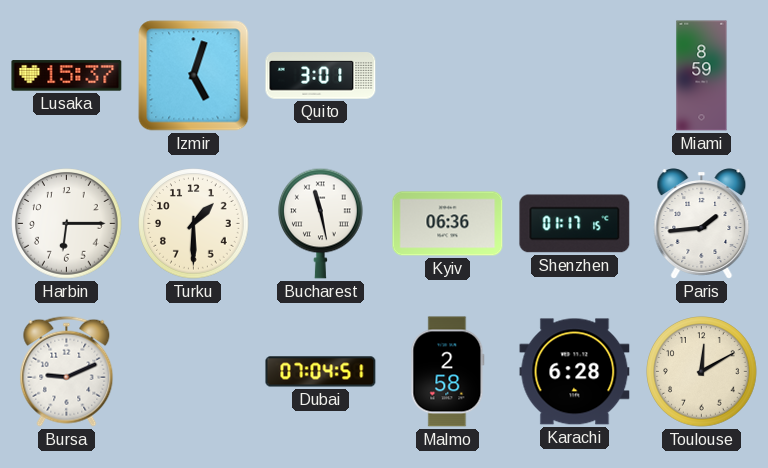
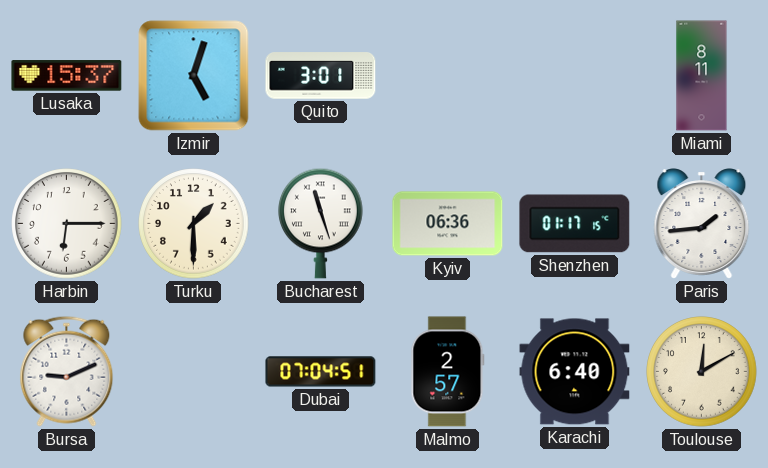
Miami: 8:59 -> 8:11 (702, 76)
Bucharest: 11:28 -> 11:27 (321, 223)
Malmo: 2:58 -> 2:57 (448, 372)
Karachi: 6:28 -> 6:40 (575, 372)
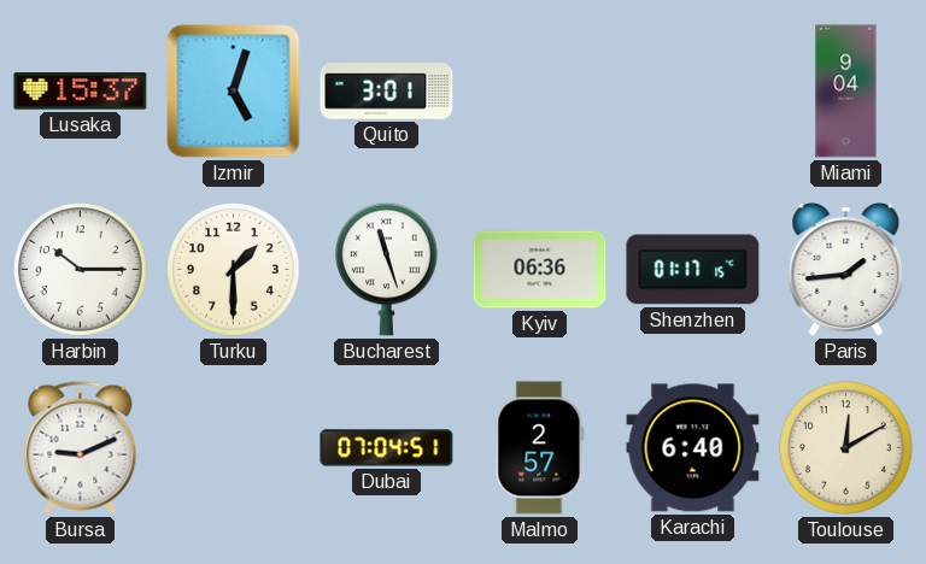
Miami: 8:11 -> 9:04 (846, 92)
Harbin: 6:15 -> 10:15 (81, 270)
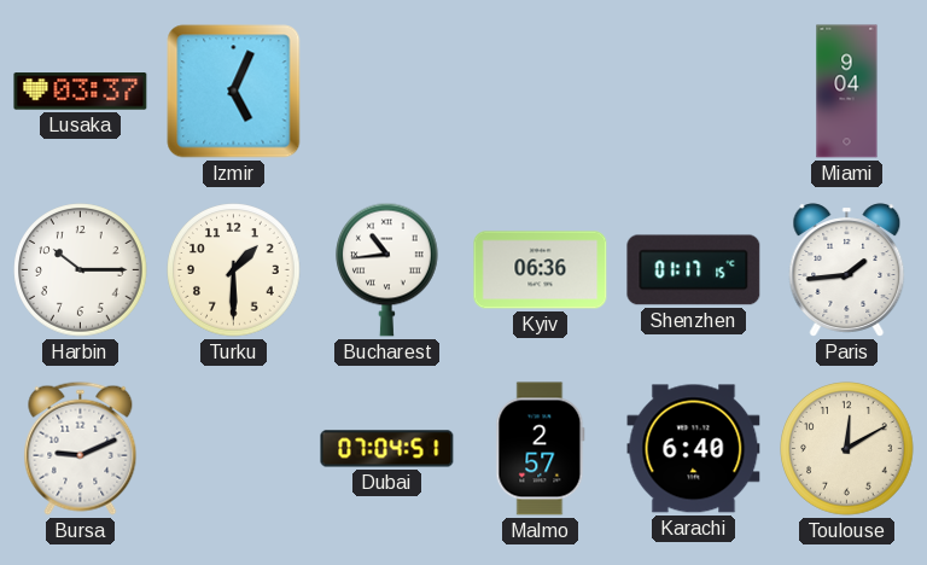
Lusaka: 15:37 -> 03:37 (81, 92)
Izmir: 5:03 -> 5:04 (234, 92)
Quito: 3:01 -> none (387, 92)
Bucharest: 11:27 -> 10:44 (387, 269)
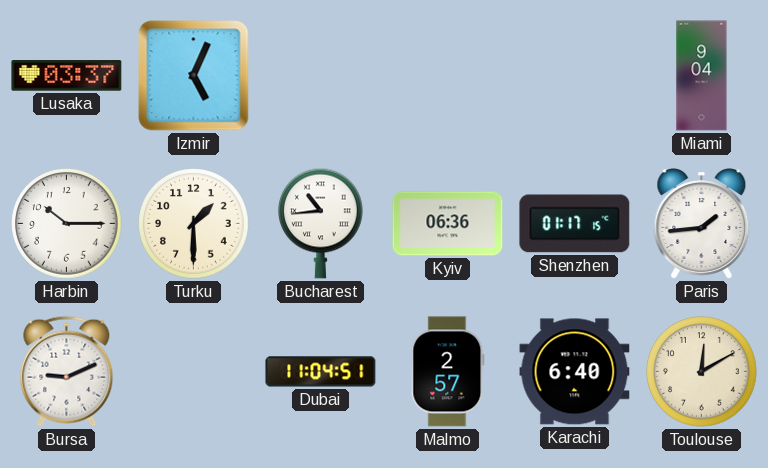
Dubai: 07:04 -> 11:04 (321, 372)
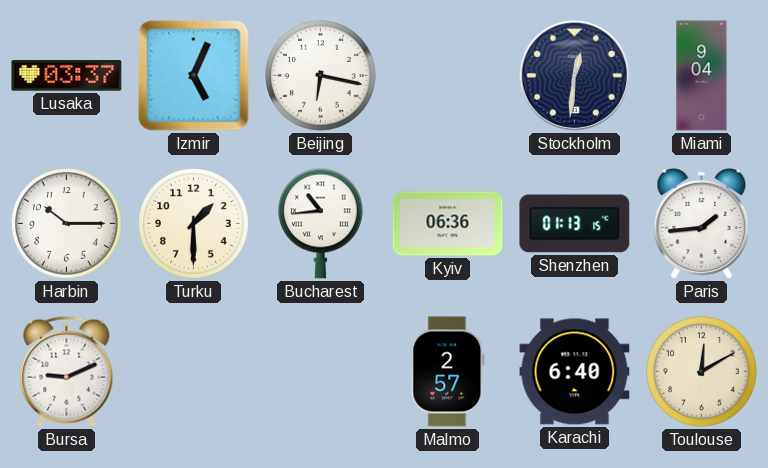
Beijing: none -> 6:17 (321, 76)
Stockholm: none -> 12:31 (574, 75)
Shenzhen: 01:17 -> 01:13 (575, 224)
Dubai: 11:04 -> none (321, 372)
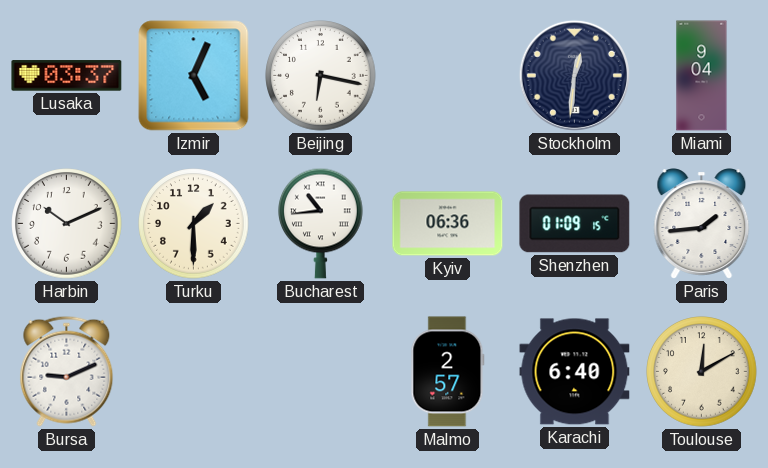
Harbin: 10:15 -> 10:11 (67, 224)
Shenzhen: 01:13 -> 01:09 (575, 224)
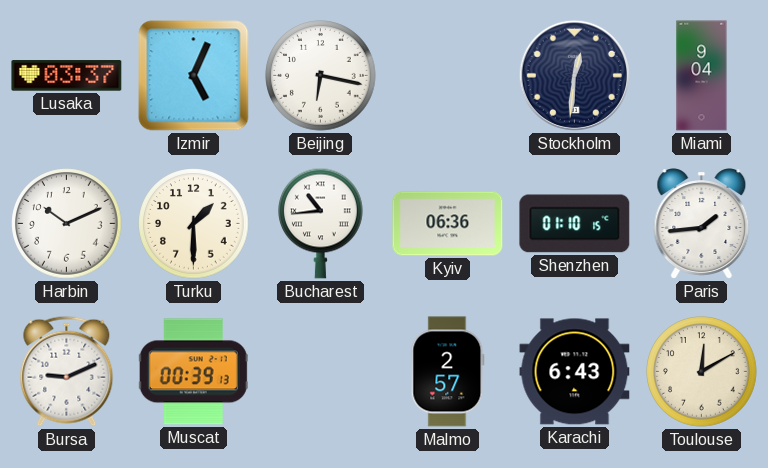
Shenzhen: 01:09 -> 01:10 (575, 224)
Muscat: none -> 00:39 (193, 372)
Karachi: 6:40 -> 6:43 (575, 372)
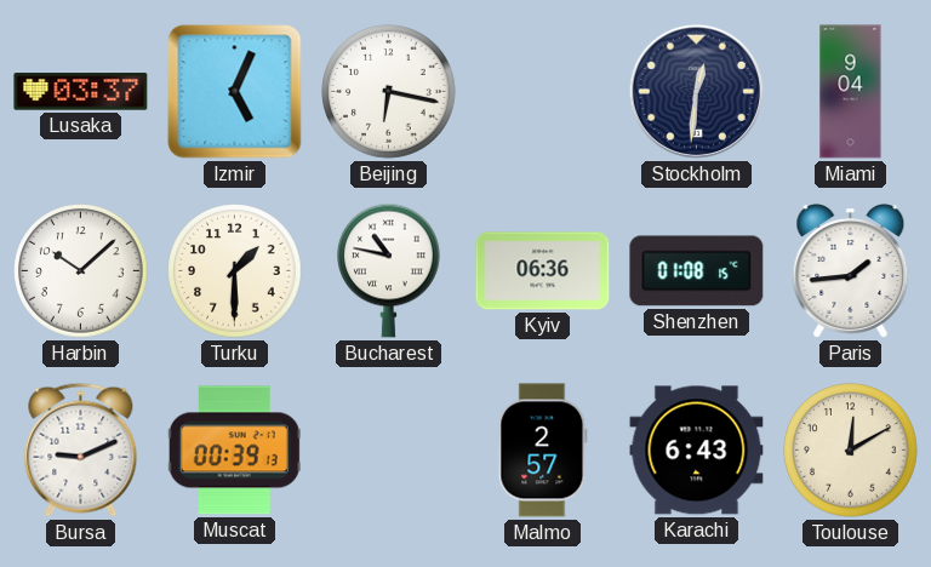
Harbin: 10:11 -> 10:08 (81, 271)
Bucharest: 10:44 -> 10:47 (389, 270)
Shenzhen: 01:10 -> 01:08 (697, 271)
